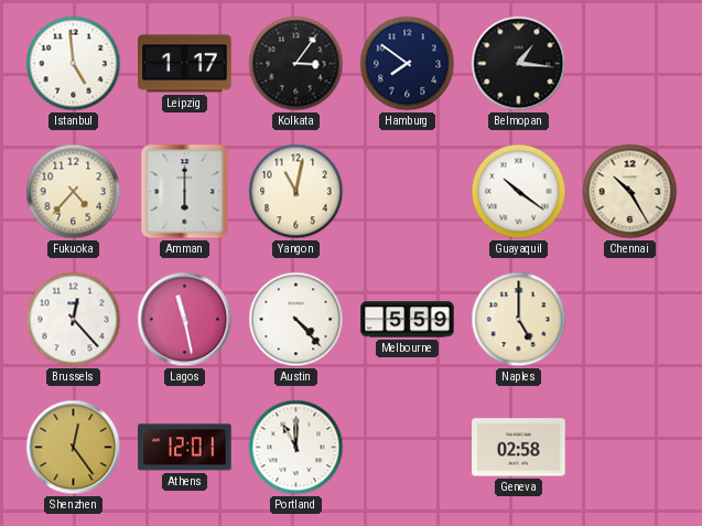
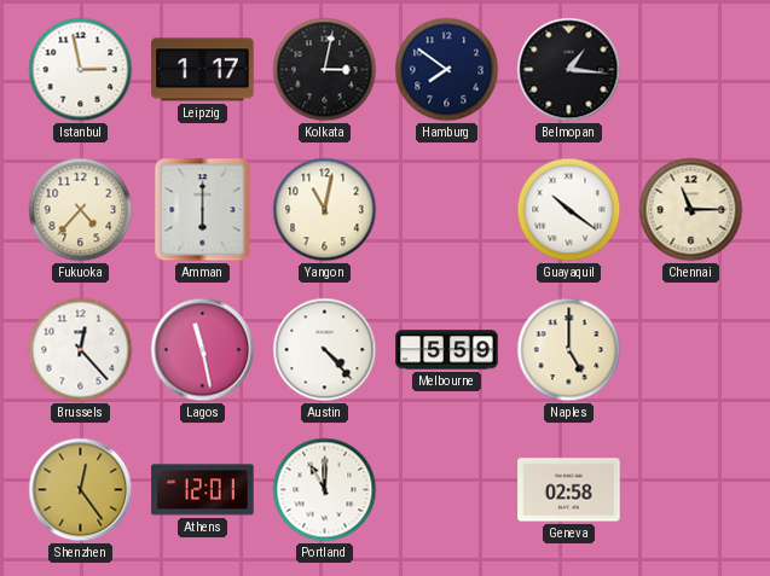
Istanbul: 4:59 -> 2:58 (81, 70)
Kolkata: 3:06 -> 3:02 (325, 70)
Chennai: 10:25 -> 11:15 (691, 210)
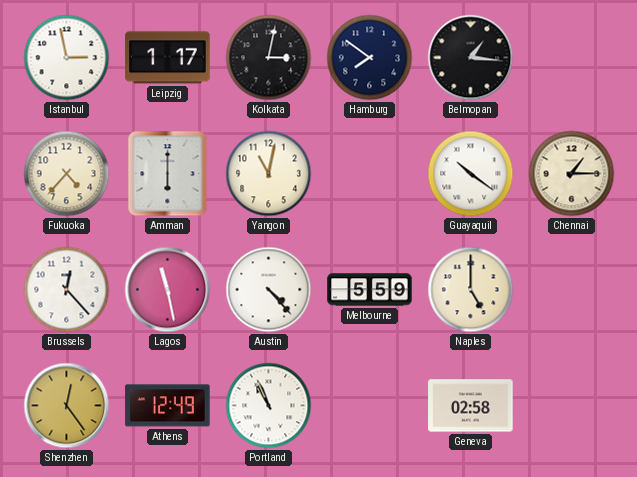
Chennai: 11:15 -> 1:15 (572, 174)
Athens: 12:01 -> 12:49 (168, 406)
Portland: 11:00 -> 10:56 (269, 406)
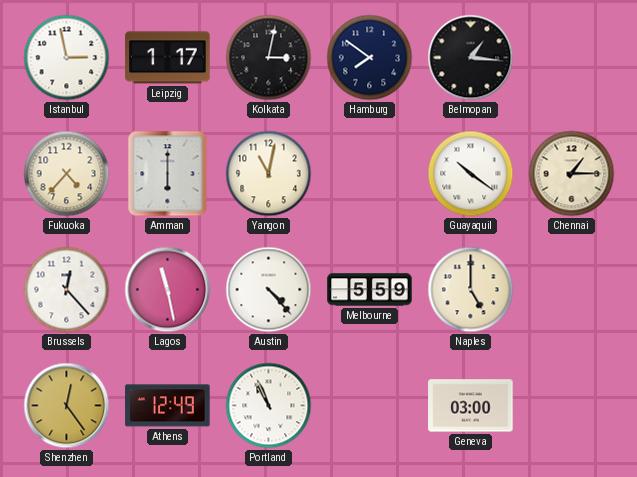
Geneva: 02:58 -> 03:00 (471, 406)
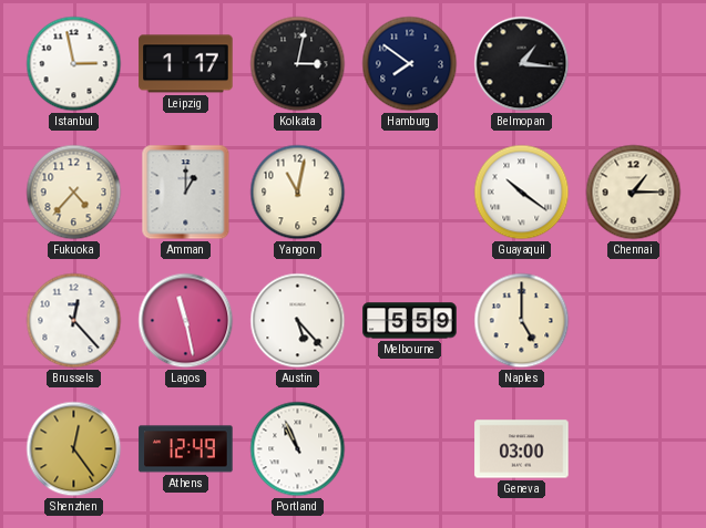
Amman: 6:00 -> 1:00 (186, 193)
Austin: 4:23 -> 5:23 (298, 321)
